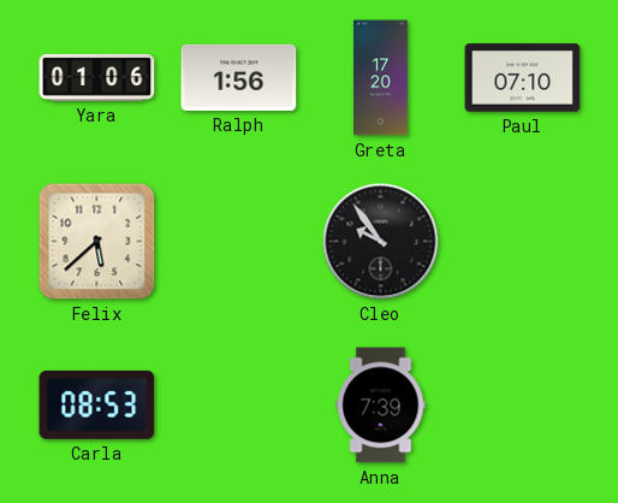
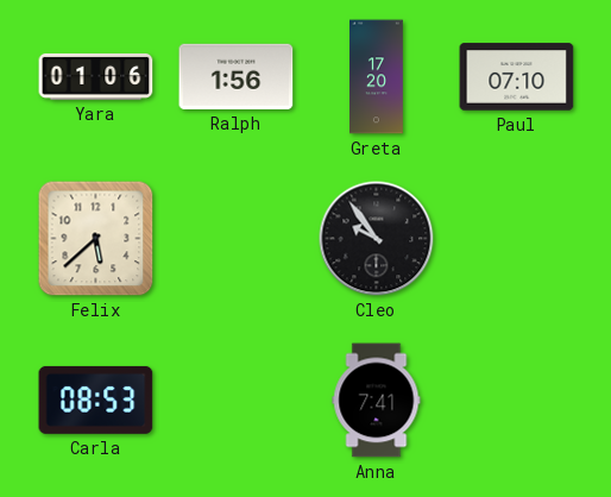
Anna: 7:39 -> 7:41 (377, 401)
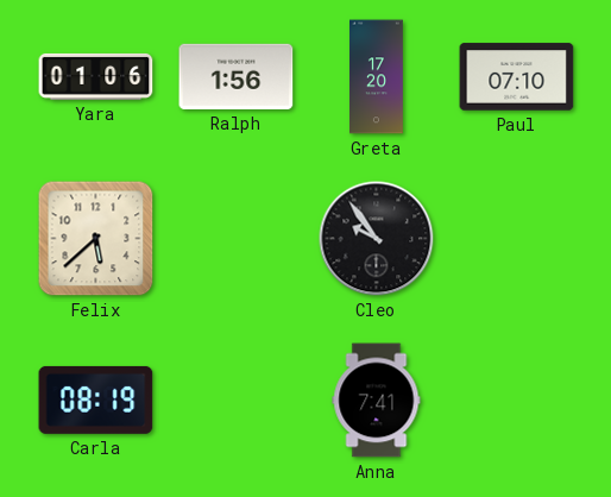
Carla: 08:53 -> 08:19 (96, 400)
